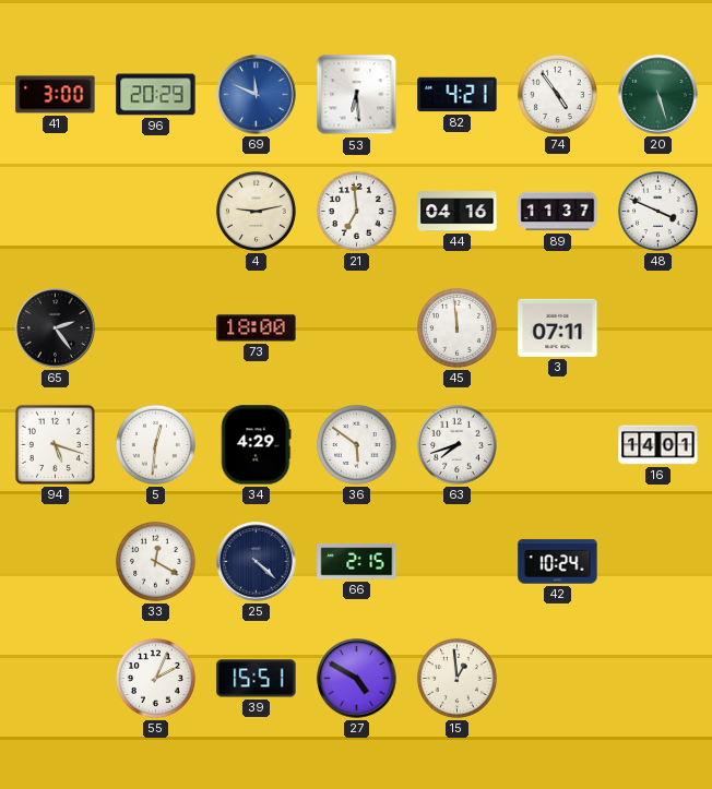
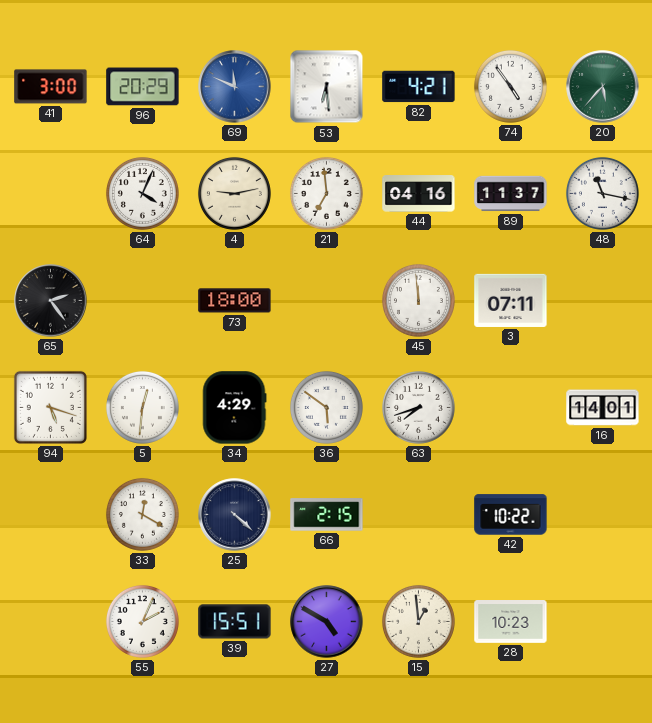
20: 5:27 -> 5:37 (603, 87)
64: none -> 4:04 (142, 193)
48: 3:49 -> 11:17 (602, 193)
42: 10:24 -> 10:22 (511, 515)
28: none -> 10:23 (511, 622)
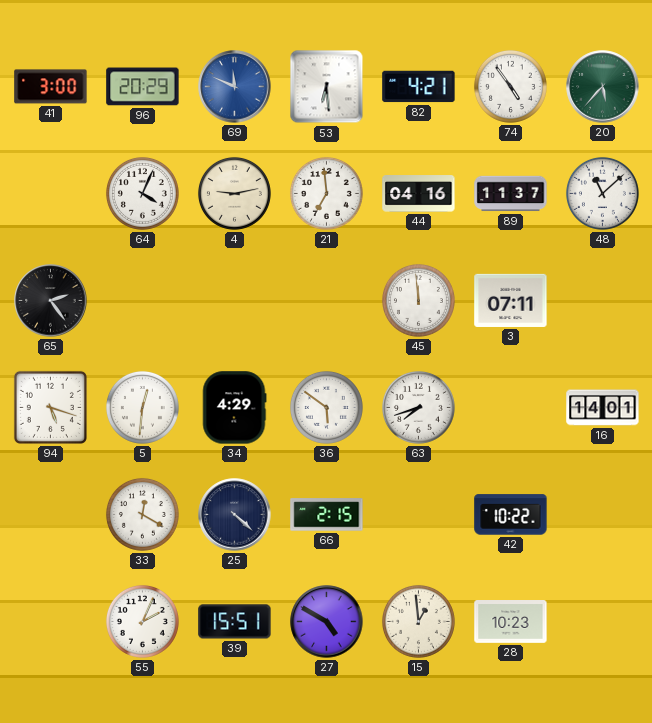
48: 11:17 -> 11:08 (602, 193)
73: 18:00 -> none (235, 301)
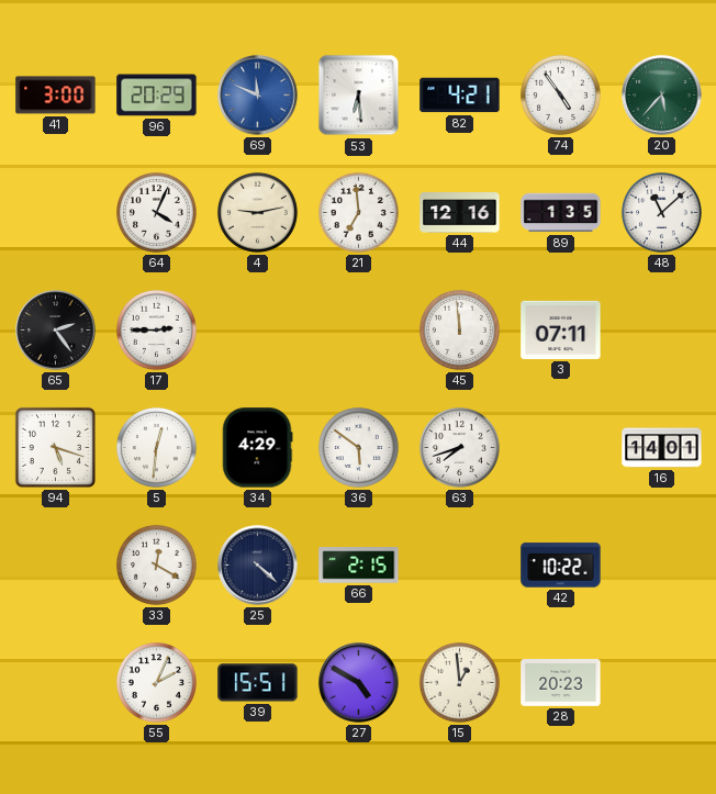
44: 04:16 -> 12:16 (460, 213)
89: 11:37 -> 1:35 (561, 213)
17: none -> 2:45 (156, 329)
28: 10:23 -> 20:23 (561, 683)
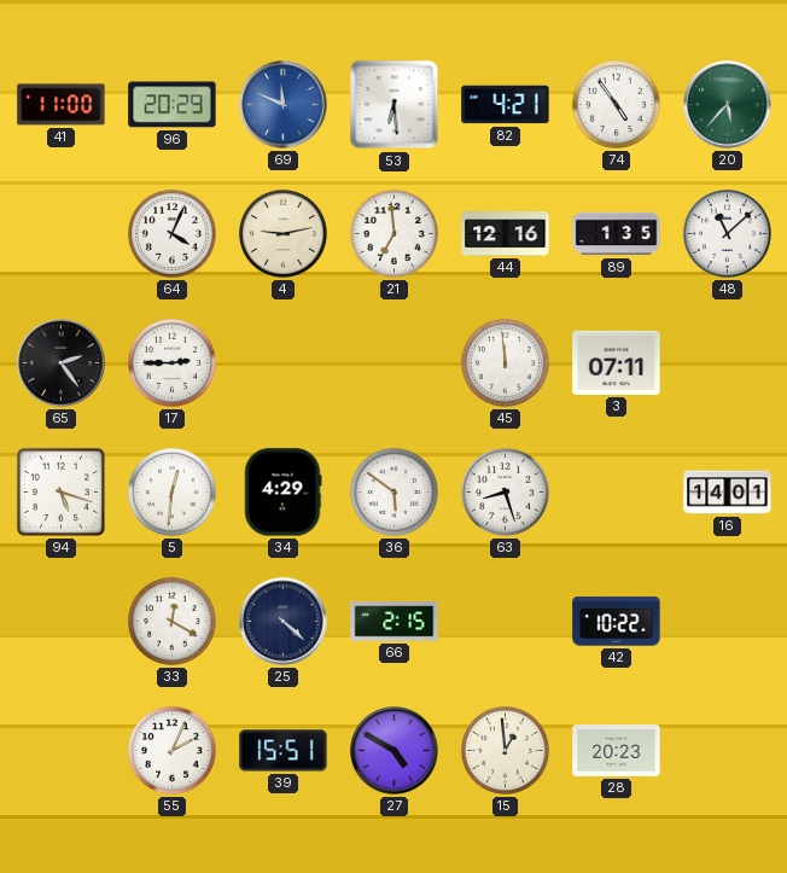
41: 3:00 -> 11:00 (62, 105)
63: 7:42 -> 8:27 (505, 491)
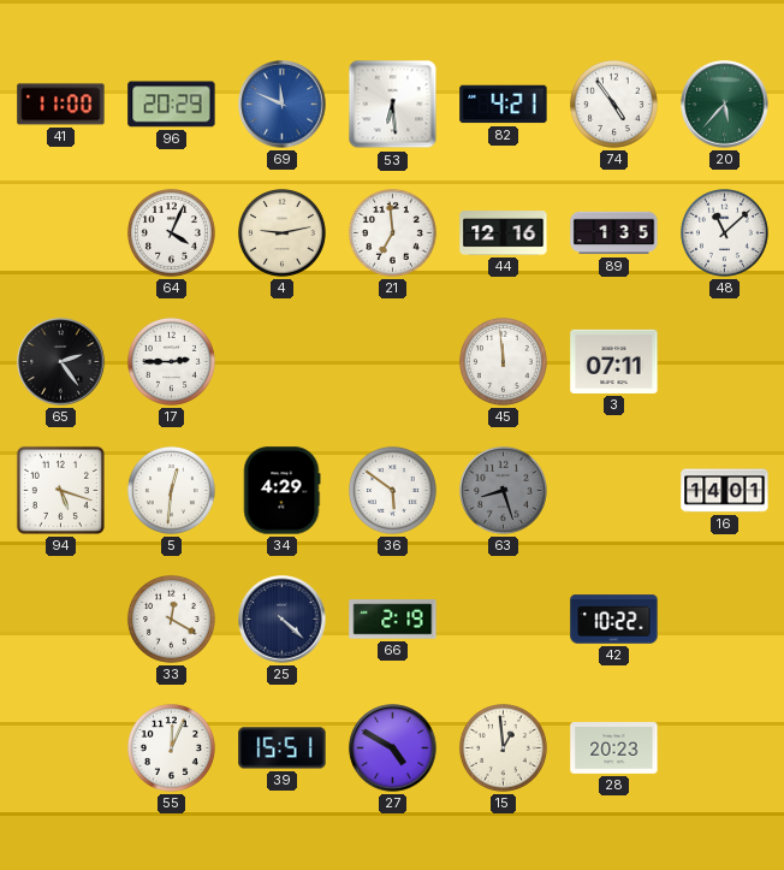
63 dial: white -> grey (503, 490)
66: 2:15 -> 2:19 (393, 620)
55: 2:04 -> 12:04 (171, 747)
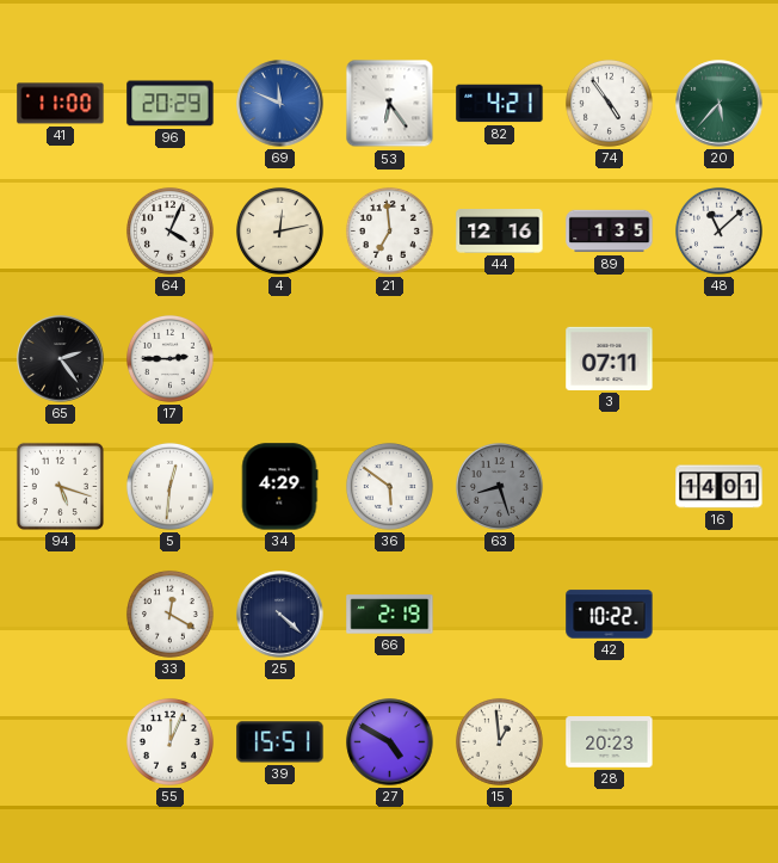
53: 6:29 -> 6:24 (390, 104)
4: 9:13 -> 12:13 (279, 230)
45: 11:59 -> none (503, 361)
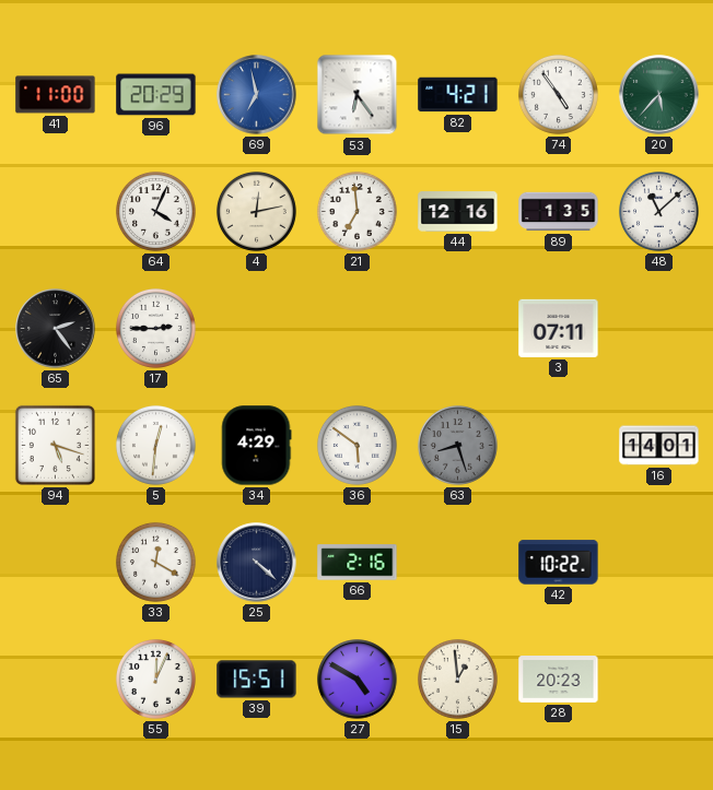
69: 11:49 -> 6:58 (257, 95)
66: 2:19 -> 2:16 (358, 563)
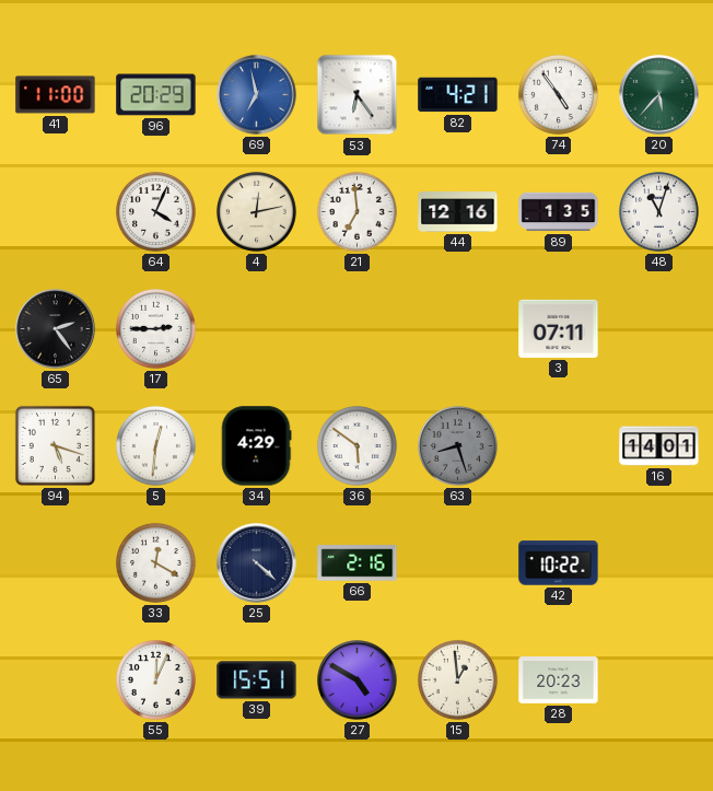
48: 11:08 -> 11:03 (658, 211)
